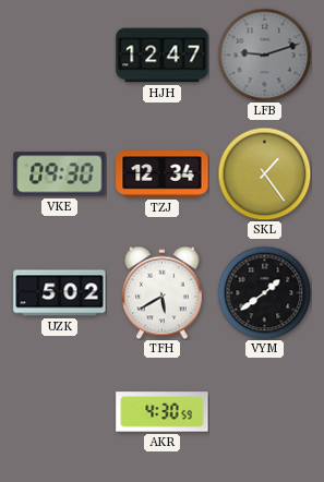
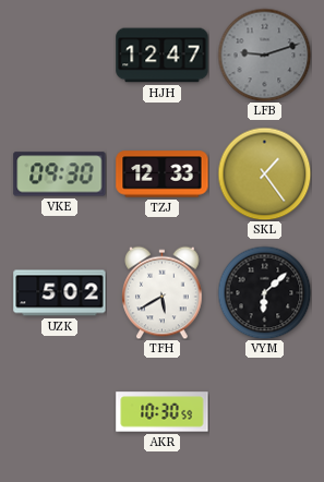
TZJ: 12:34 -> 12:33 (163, 174)
VYM: 1:39 -> 6:08 (264, 292)
AKR: 4:30 -> 10:30 (163, 412)
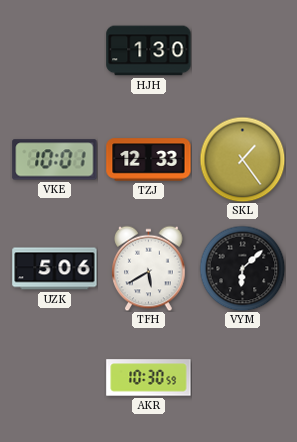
HJH: 12:47 -> 1:30 (149, 51)
LFB: 9:12 -> none (264, 55)
VKE: 09:30 -> 10:01 (55, 160)
UZK: 5:02 -> 5:06 (55, 269)
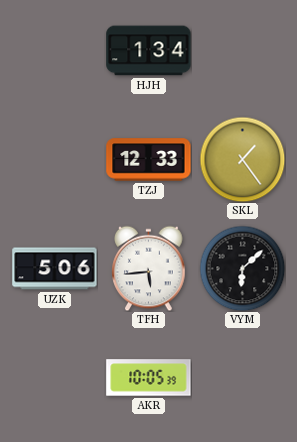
HJH: 1:30 -> 1:34 (149, 51)
VKE: 10:01 -> none (55, 160)
TFH: 5:40 -> 5:44 (149, 268)
AKR: 10:30 -> 10:05 (149, 378)
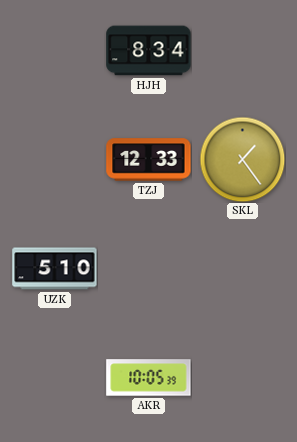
HJH: 1:34 -> 8:34 (149, 51)
UZK: 5:06 -> 5:10 (55, 269)
TFH: 5:44 -> none (149, 268)
VYM: 6:08 -> none (242, 268)
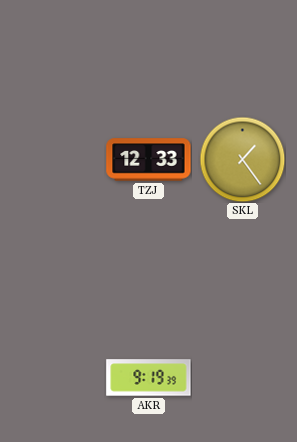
HJH: 8:34 -> none (149, 51)
UZK: 5:10 -> none (55, 269)
AKR: 10:05 -> 9:19 (149, 378)
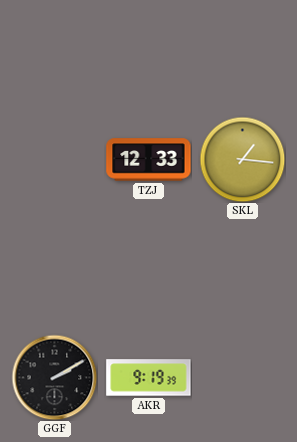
SKL: 1:24 -> 1:16 (242, 159)
GGF: none -> 2:10 (54, 377)
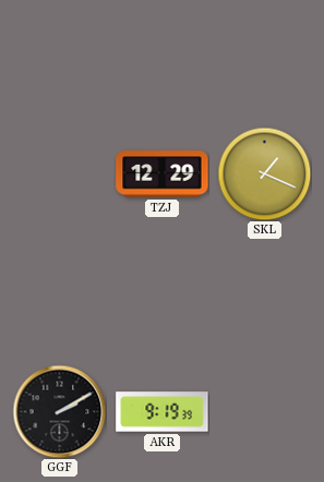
TZJ: 12:33 -> 12:29 (163, 174)
SKL: 1:16 -> 1:19 (264, 173)
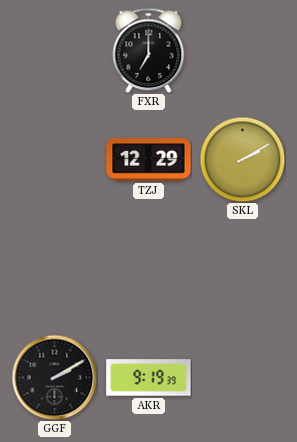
FXR: none -> 7:00 (149, 50)
SKL: 1:19 -> 2:10 (242, 159)
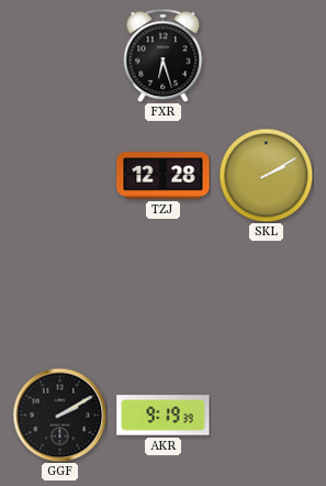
FXR: 7:00 -> 6:27 (164, 55)
TZJ: 12:29 -> 12:28 (164, 176)
